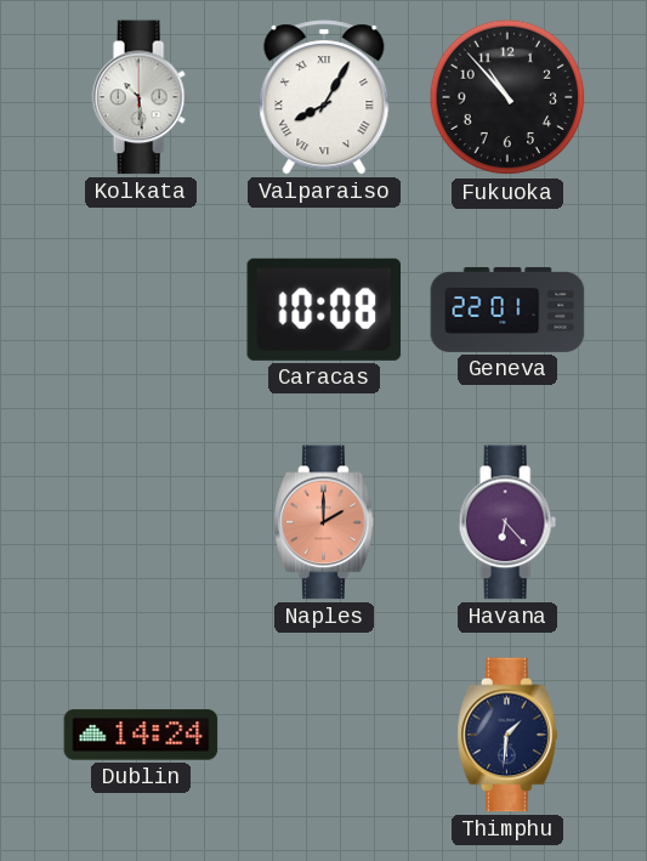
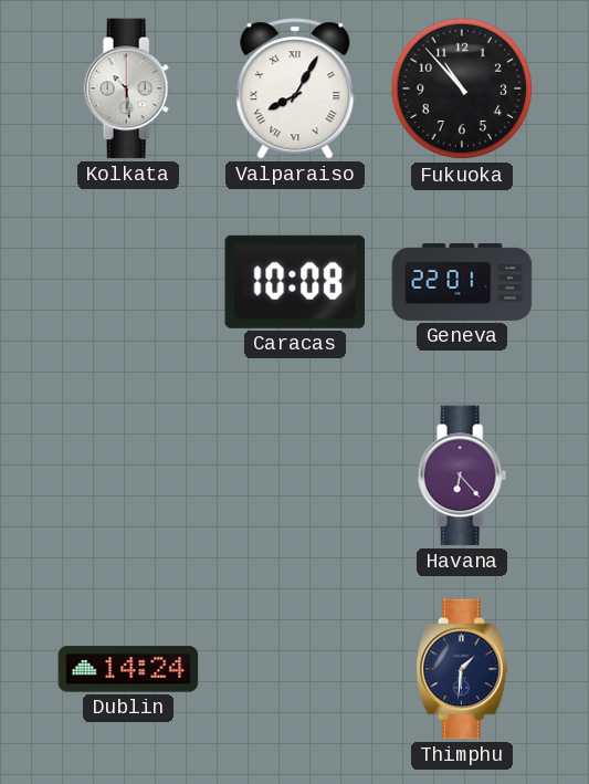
Naples: 2:00 -> none (324, 522)
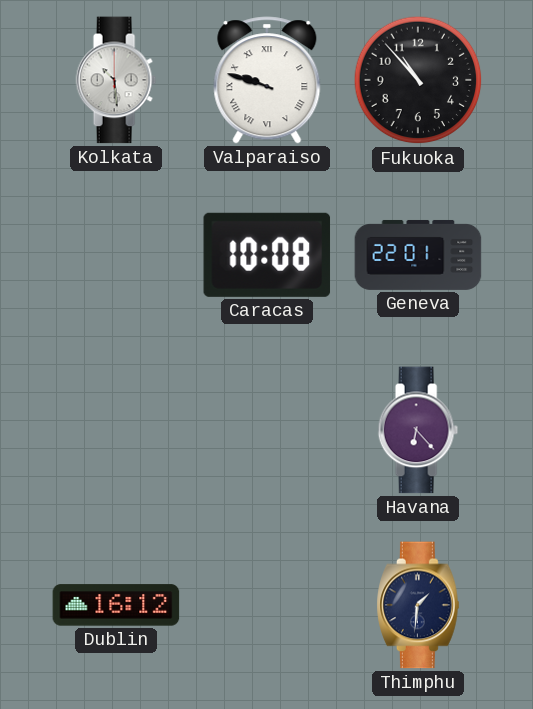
Valparaiso: 8:05 -> 9:48 (267, 80)
Dublin: 14:24 -> 16:12 (116, 605)
